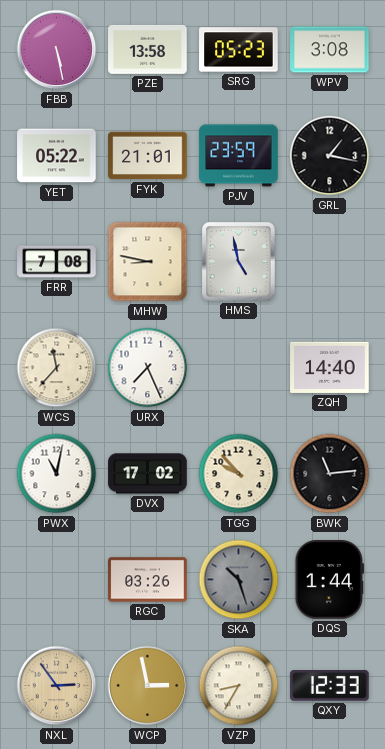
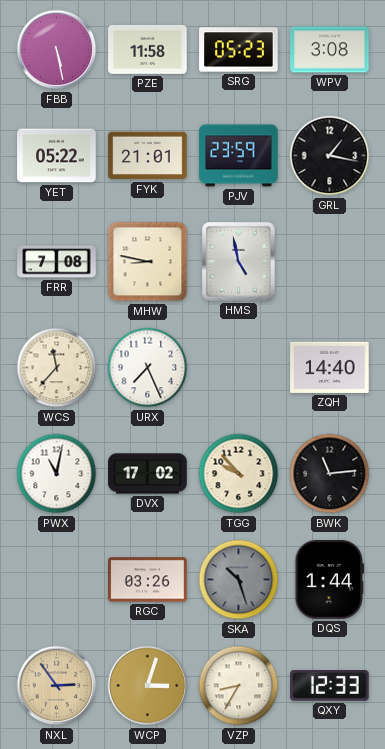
PZE: 13:58 -> 11:58 (148, 49)
WCP: 2:58 -> 3:03 (148, 686)
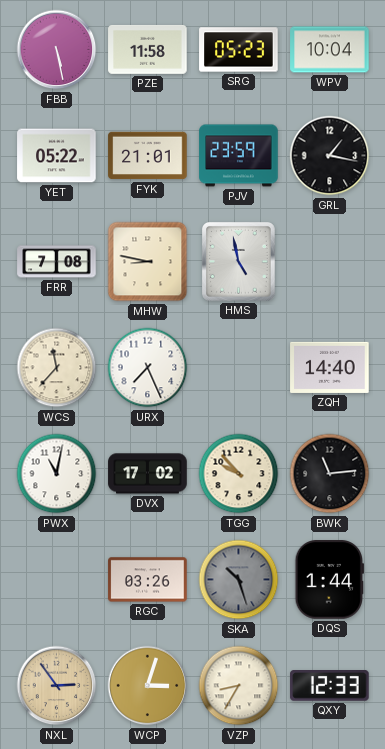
WPV: 3:08 -> 10:04 (330, 50)
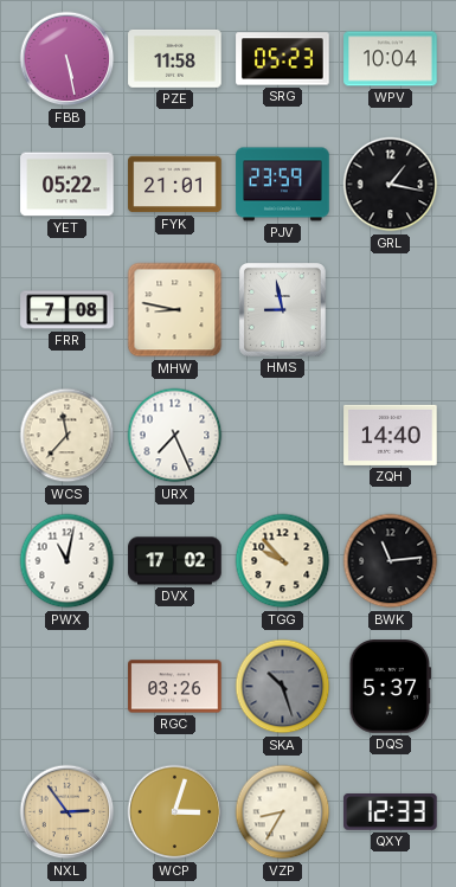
HMS: 4:58 -> 8:58 (283, 310)
DQS: 1:44 -> 5:37 (390, 687)
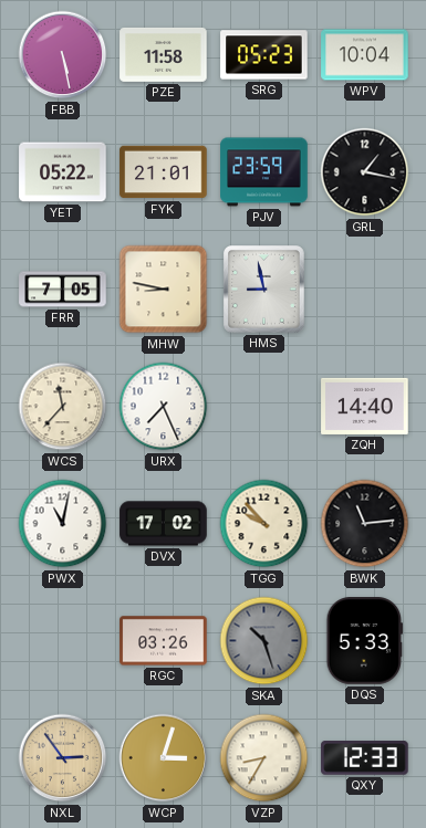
FRR: 7:08 -> 7:05 (63, 290)
DQS: 5:37 -> 5:33 (364, 641)
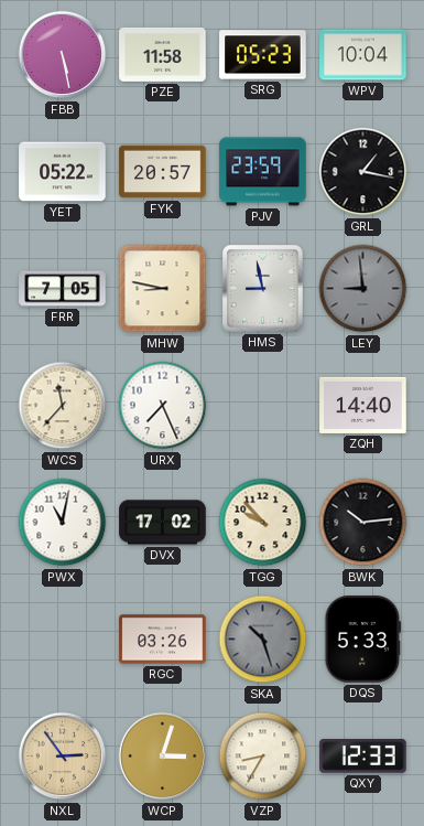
FYK: 21:01 -> 20:57 (163, 172)
LEY: none -> 8:59 (363, 289)
BWK: 11:14 -> 10:14 (363, 523)
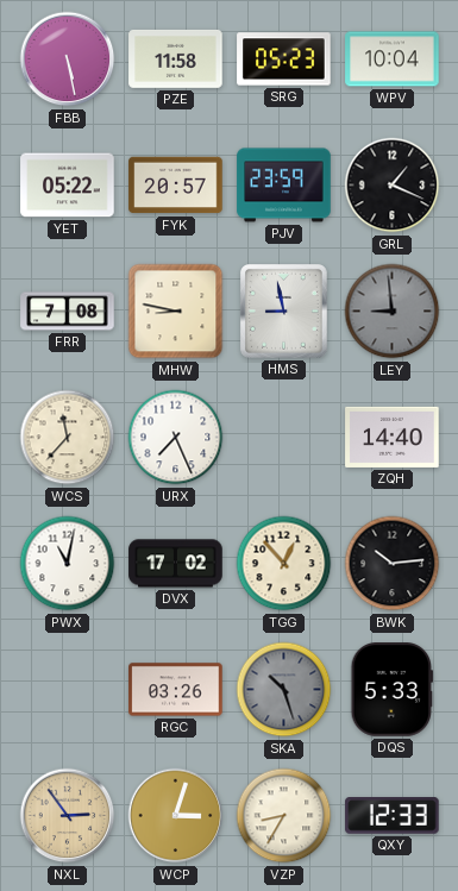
GRL: 1:17 -> 1:19 (393, 186)
FRR: 7:05 -> 7:08 (68, 312)
TGG: 9:53 -> 12:53 (284, 564)
